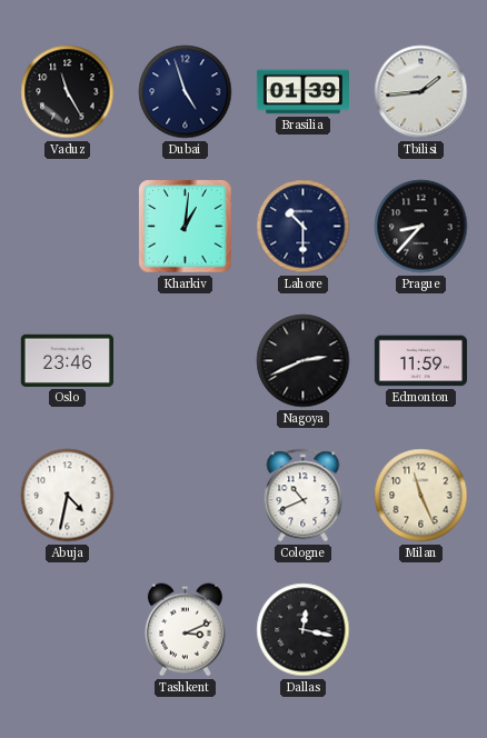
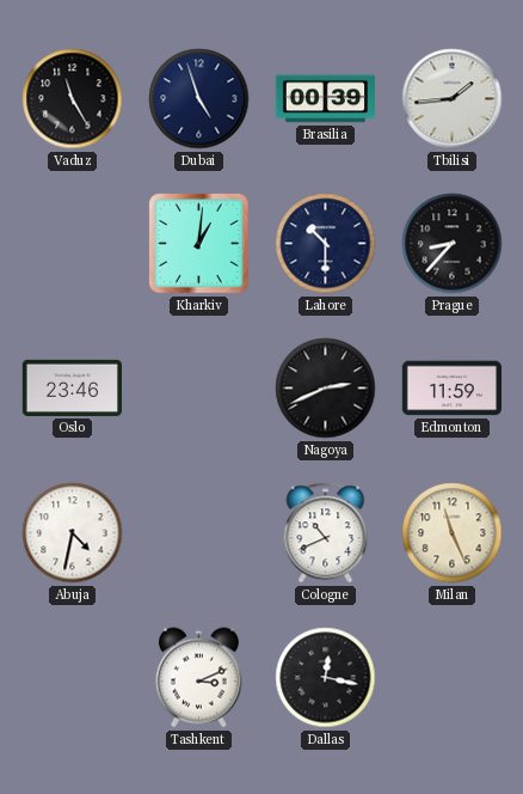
Brasilia: 01:39 -> 00:39 (325, 99)
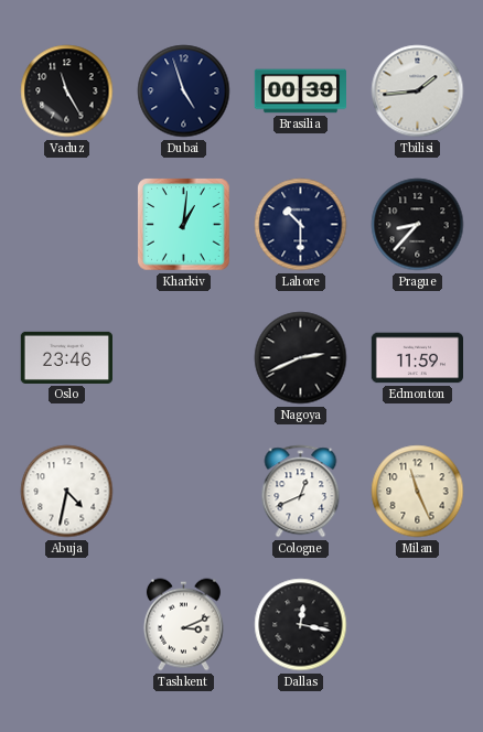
Cologne: 10:41 -> 12:41 (301, 492)
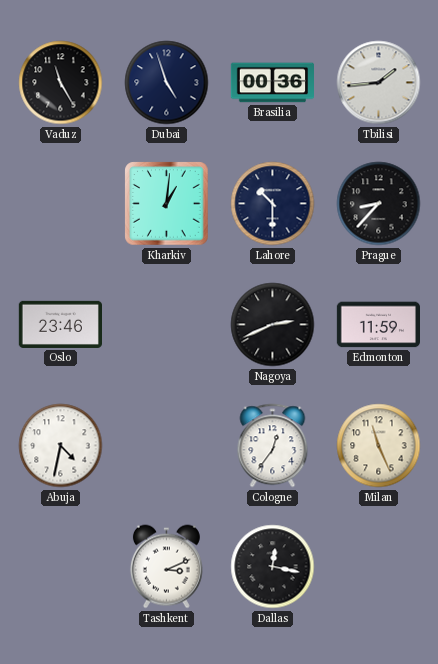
Brasilia: 00:39 -> 00:36 (272, 83)
Cologne: 12:41 -> 12:36 (273, 446)
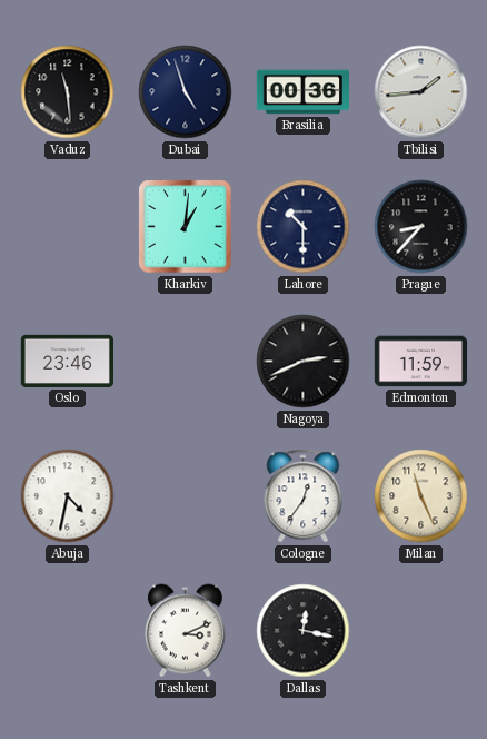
Vaduz: 11:25 -> 11:29 (68, 92)
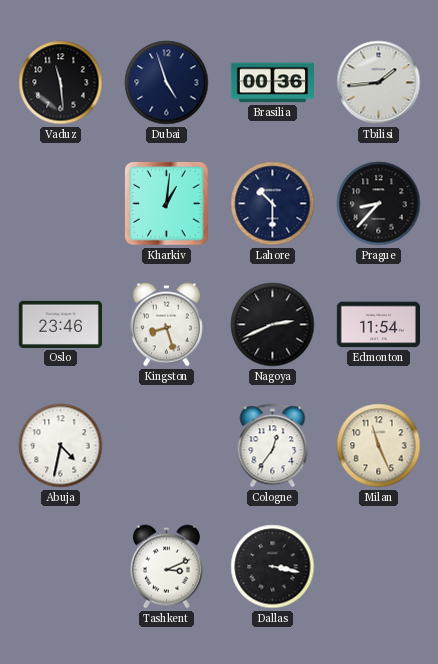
Kingston: none -> 8:27 (166, 325)
Edmonton: 11:59 -> 11:54 (378, 325)
Dallas: 12:17 -> 3:17 (273, 567)
